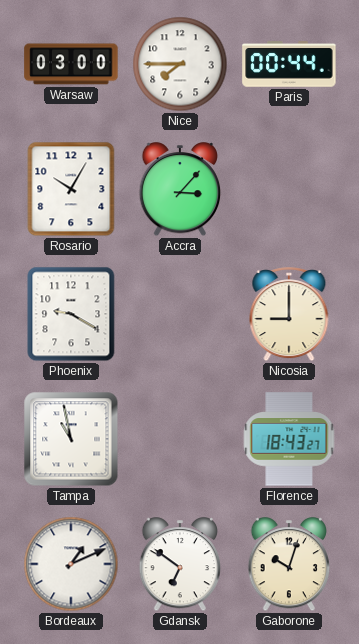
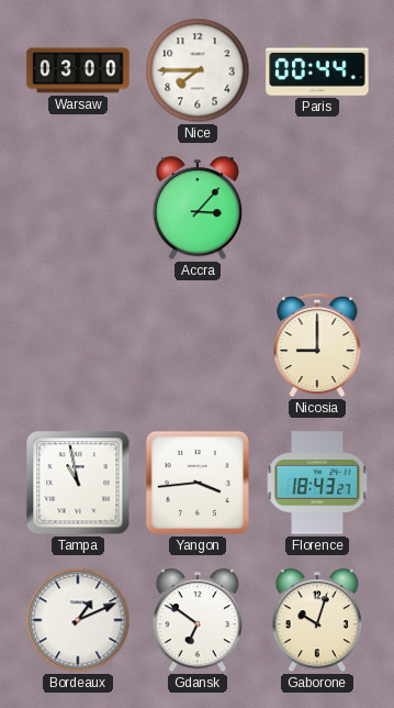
Rosario: 10:05 -> none (71, 189)
Phoenix: 9:20 -> none (71, 314)
Yangon: none -> 3:44 (198, 483)
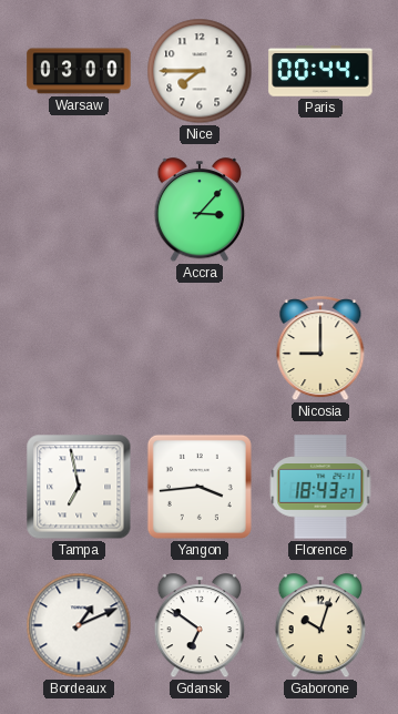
Tampa: 10:58 -> 6:58 (79, 487)
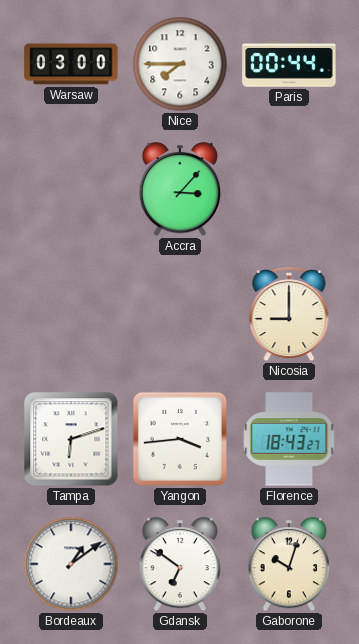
Tampa: 6:58 -> 6:12 (71, 439)
Bordeaux: 1:11 -> 1:09 (71, 564)
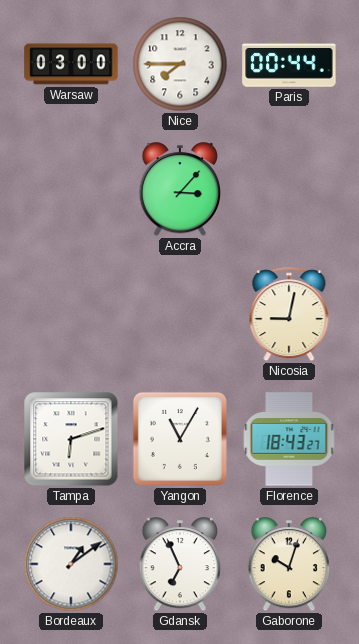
Nicosia: 9:00 -> 9:02 (289, 315)
Yangon: 3:44 -> 11:05 (180, 439)
Gdansk: 6:51 -> 6:56 (180, 565)
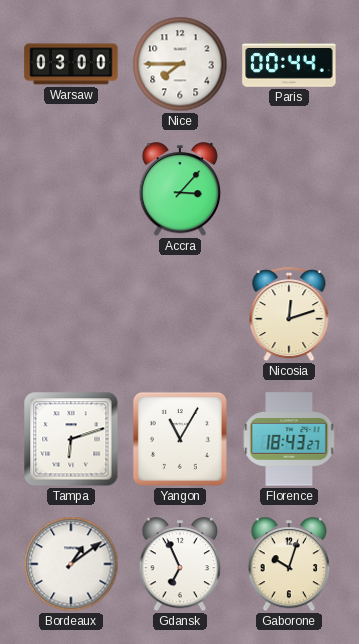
Nicosia: 9:02 -> 12:12 (289, 315)
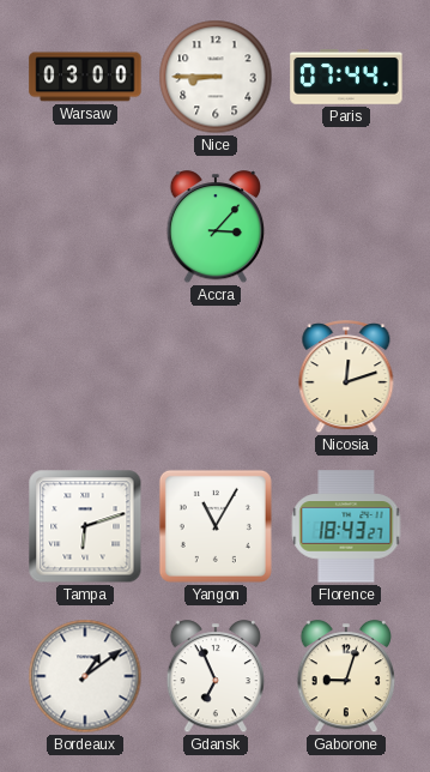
Nice: 7:45 -> 8:45 (216, 77)
Paris: 00:44 -> 07:44 (346, 77)
Gaborone: 10:03 -> 9:03 (346, 677)
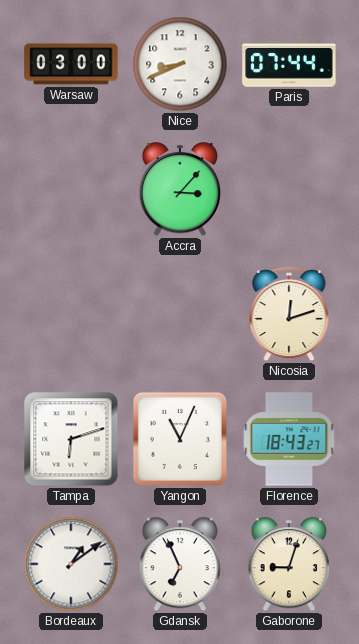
Nice: 8:45 -> 8:41 (180, 64)
Yangon: 11:05 -> 11:04 (180, 439)
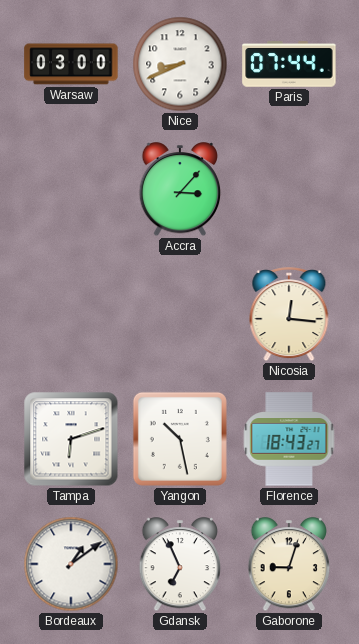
Nicosia: 12:12 -> 12:16 (289, 315)
Yangon: 11:04 -> 10:28 (180, 439)
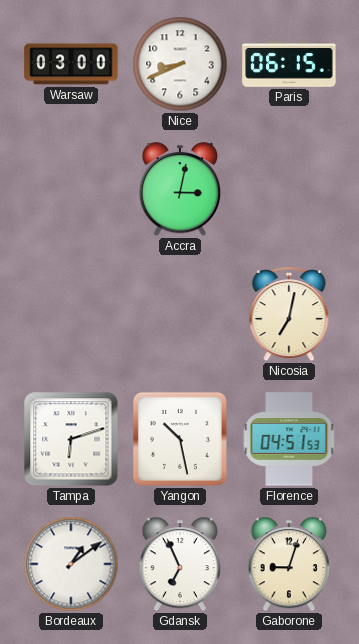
Paris: 07:44 -> 06:15 (289, 64)
Accra: 3:07 -> 3:02 (180, 190)
Nicosia: 12:16 -> 7:02 (289, 315)
Florence: 18:43 -> 04:51 (289, 439)
